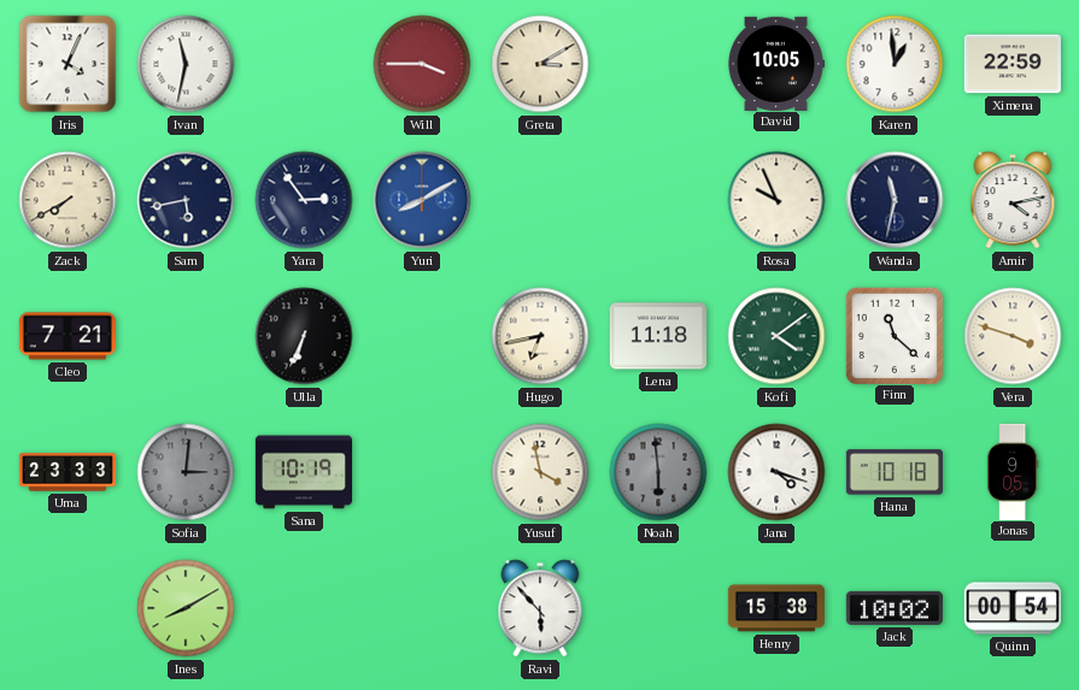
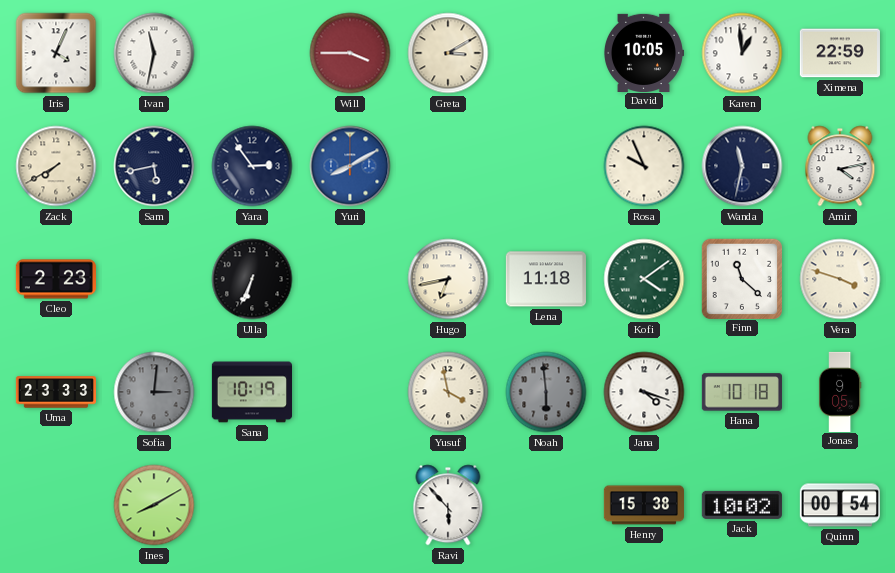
Cleo: 7:21 -> 2:23 (56, 279)
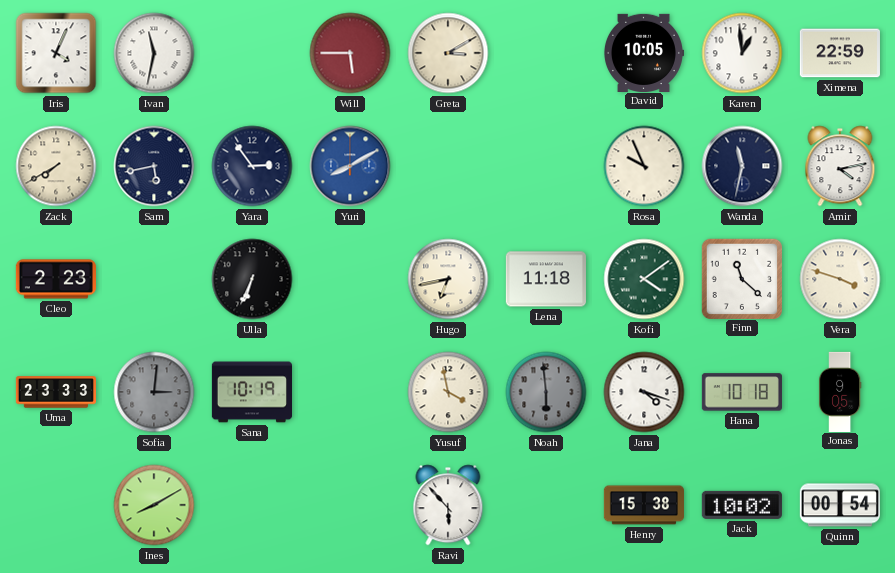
Will: 3:45 -> 5:45 (350, 53)
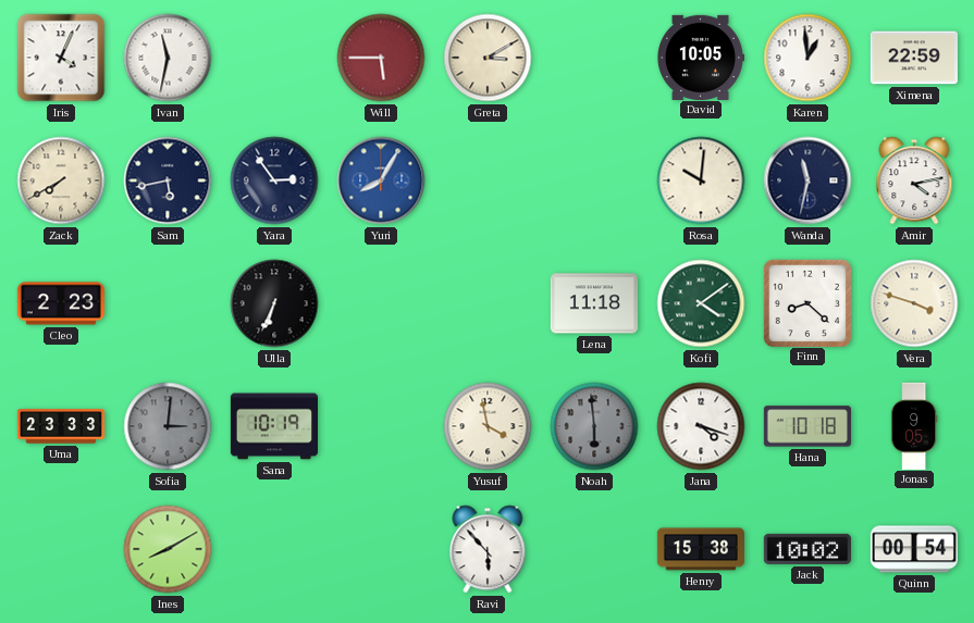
Yuri: 8:10 -> 8:05 (381, 180)
Rosa: 9:56 -> 10:01 (701, 180)
Hugo: 6:43 -> none (448, 279)
Finn: 11:22 -> 8:22 (806, 302)
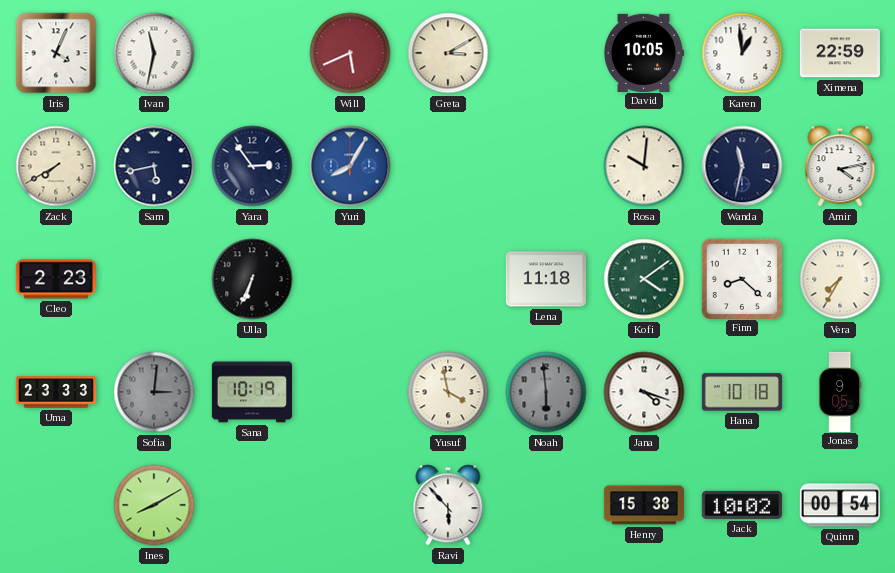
Will: 5:45 -> 5:41 (350, 53)
Vera: 3:48 -> 7:35 (840, 279)
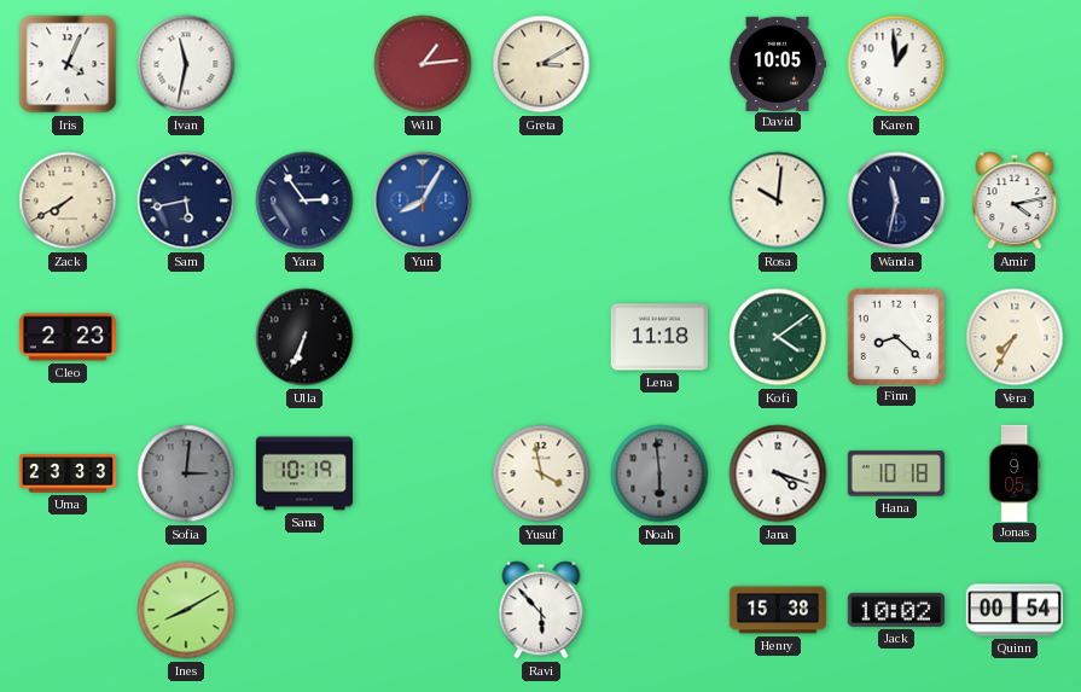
Will: 5:41 -> 1:14 (423, 64)
Ximena: 22:59 -> none (840, 53)
